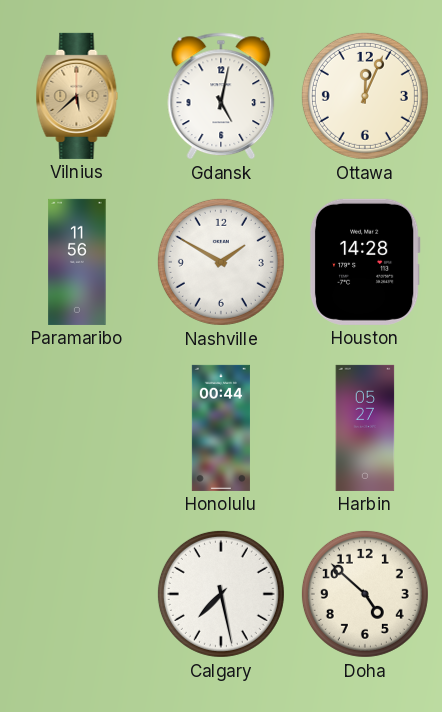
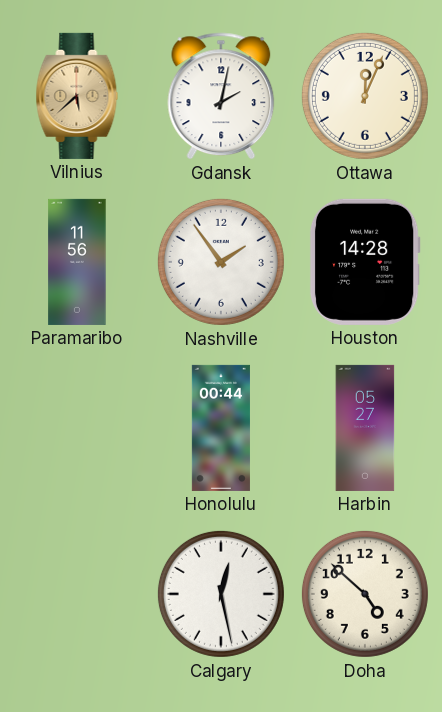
Gdansk: 5:02 -> 2:02 (221, 96)
Nashville: 1:50 -> 1:54 (221, 262)
Calgary: 7:28 -> 12:28 (221, 594)
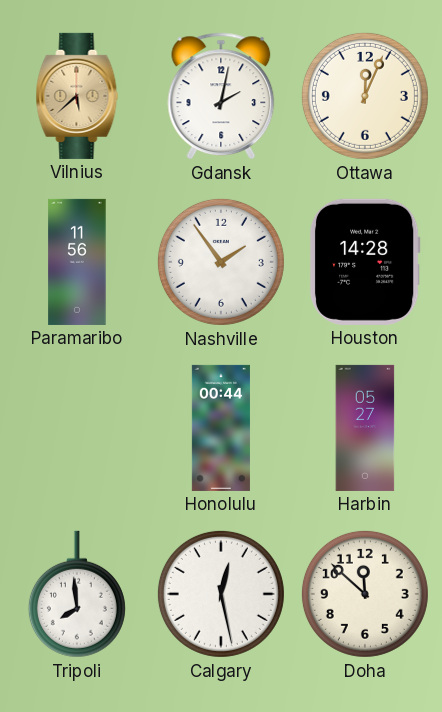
Tripoli: none -> 7:59 (77, 594)
Doha: 4:52 -> 11:52 (365, 594)
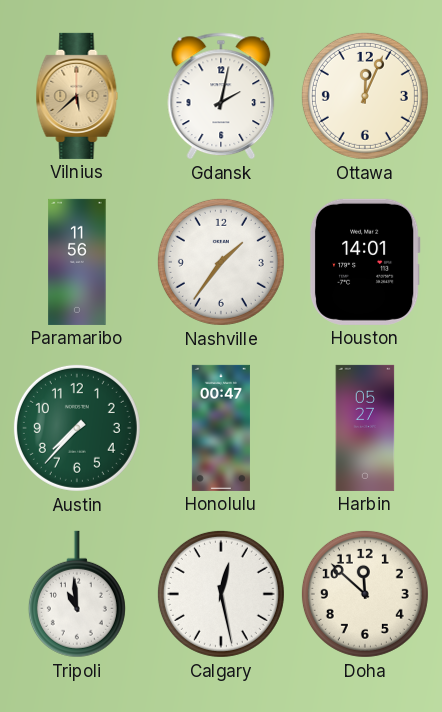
Nashville: 1:54 -> 1:36 (221, 262)
Houston: 14:28 -> 14:01 (365, 262)
Austin: none -> 7:37 (77, 428)
Honolulu: 00:44 -> 00:47 (221, 428)
Tripoli: 7:59 -> 10:59 (77, 594)
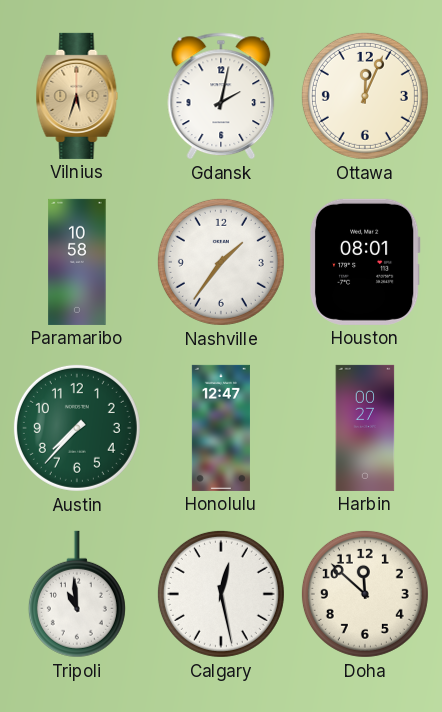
Vilnius: 5:38 -> 5:33 (77, 96)
Paramaribo: 11:56 -> 10:58 (77, 262)
Houston: 14:01 -> 08:01 (365, 262)
Honolulu: 00:47 -> 12:47 (221, 428)
Harbin: 05:27 -> 00:27 (365, 428)
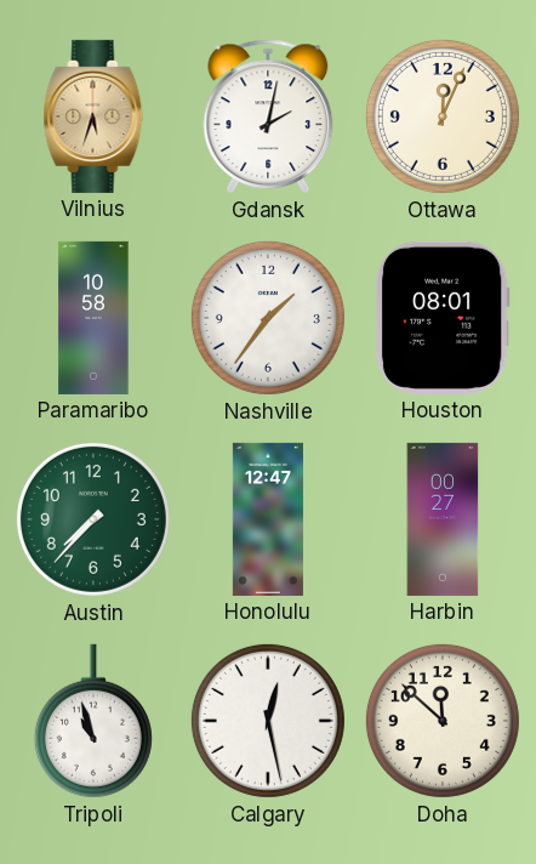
Tripoli: 10:59 -> 10:57 (93, 721)
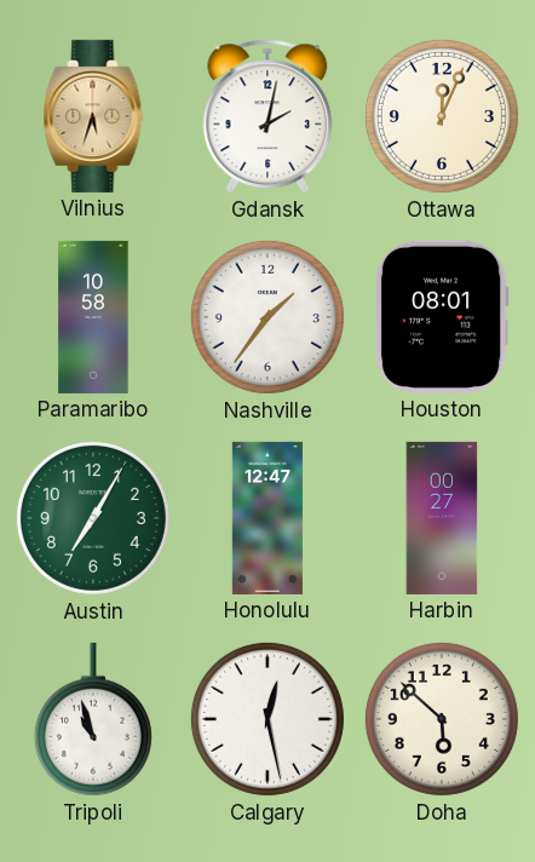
Austin: 7:37 -> 7:05 (93, 518)
Doha: 11:52 -> 5:52 (442, 719)
